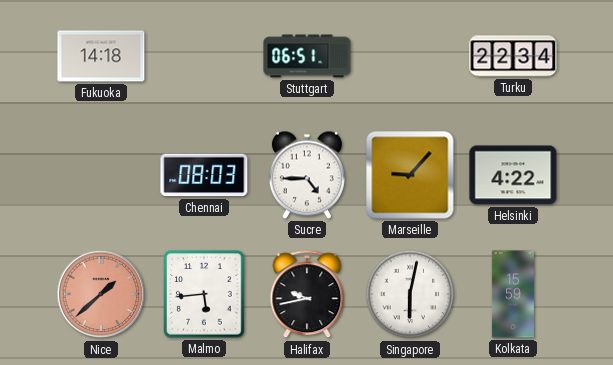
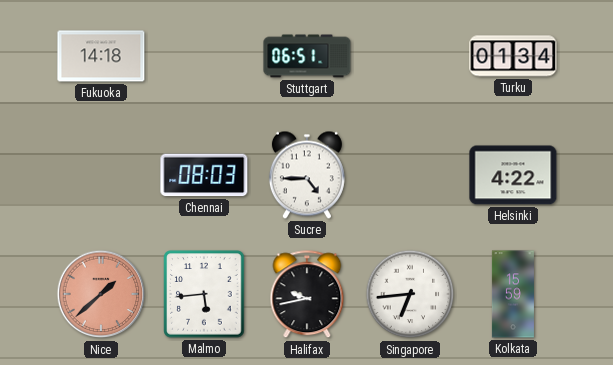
Turku: 22:34 -> 01:34 (513, 56)
Marseille: 9:07 -> none (410, 175)
Singapore: 6:02 -> 6:44 (410, 294)
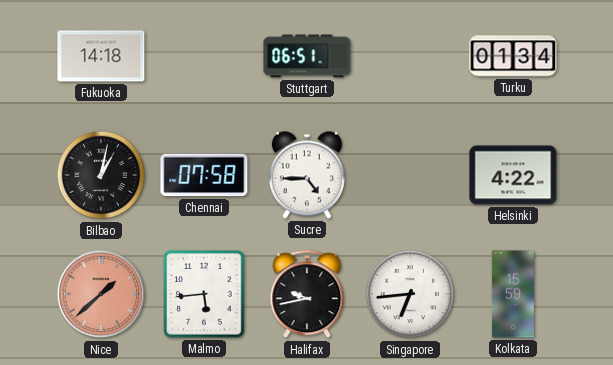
Bilbao: none -> 1:02 (101, 175)
Chennai: 08:03 -> 07:58 (204, 175)
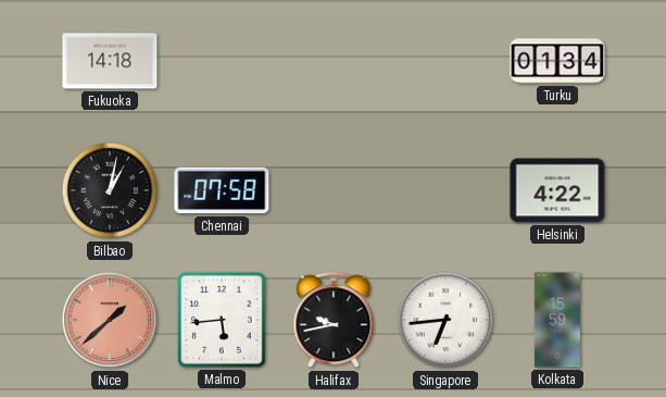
Stuttgart: 06:51 -> none (307, 56)
Sucre: 4:45 -> none (307, 175)
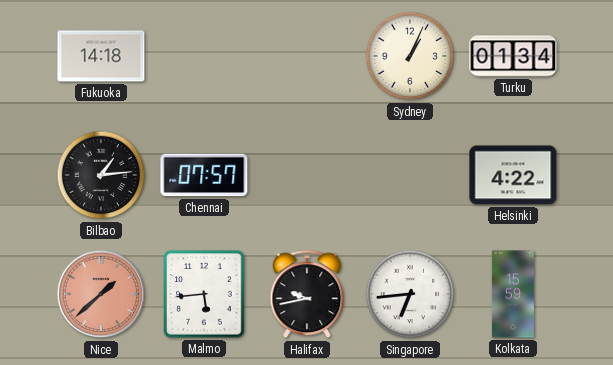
Sydney: none -> 1:04 (410, 56)
Bilbao: 1:02 -> 1:14 (101, 175)
Chennai: 07:58 -> 07:57 (204, 175)
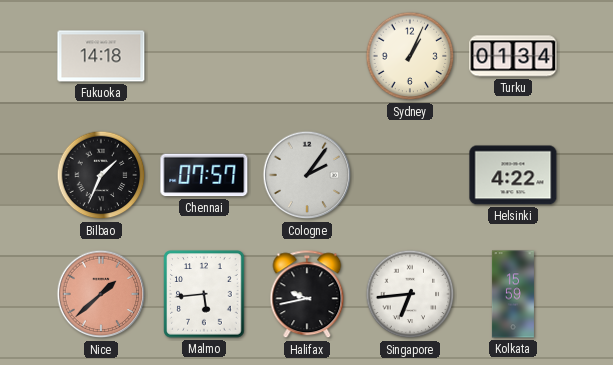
Bilbao: 1:14 -> 1:34 (101, 175)
Cologne: none -> 2:06 (307, 175)
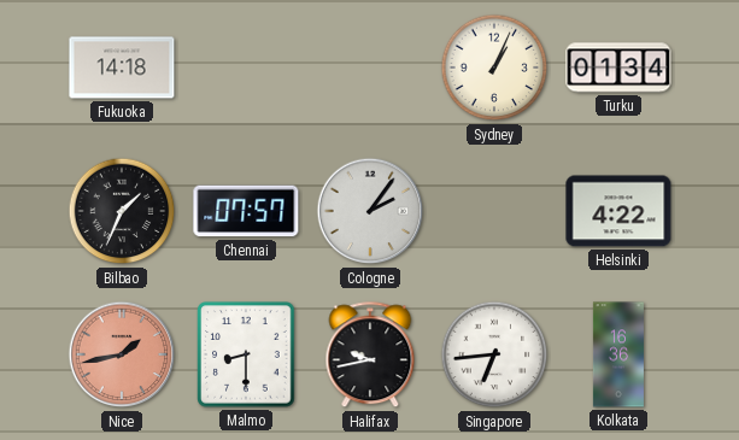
Nice: 1:38 -> 1:43 (122, 354)
Malmo: 5:44 -> 8:30 (246, 354)
Kolkata: 15:59 -> 16:36 (618, 354)
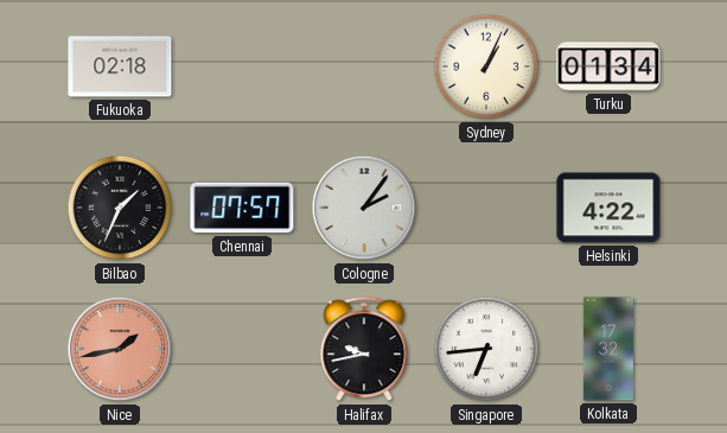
Fukuoka: 14:18 -> 02:18 (120, 66)
Malmo: 8:30 -> none (246, 354)
Kolkata: 16:36 -> 17:32 (608, 349)
